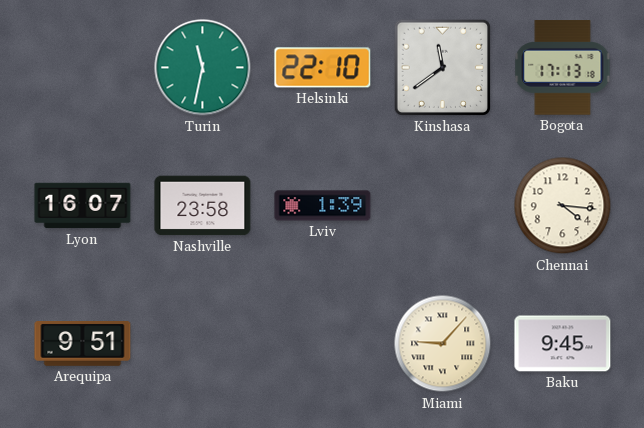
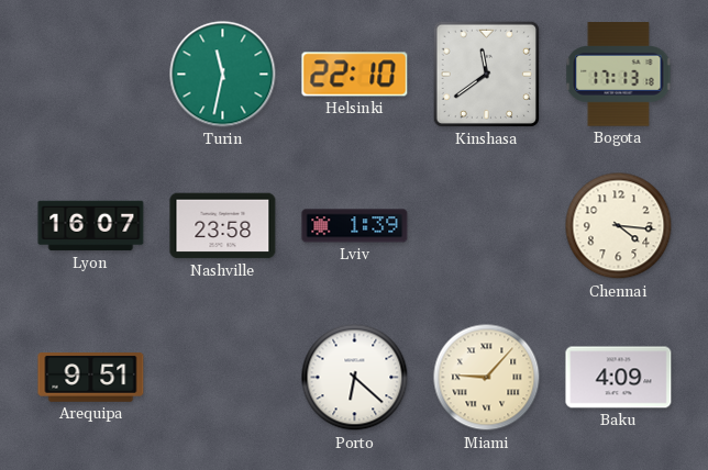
Porto: none -> 6:22 (355, 378)
Baku: 9:45 -> 4:09 (619, 378)
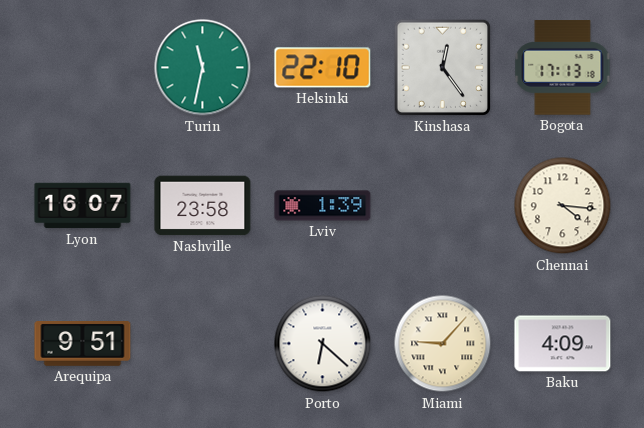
Kinshasa: 11:39 -> 12:24 (442, 67)
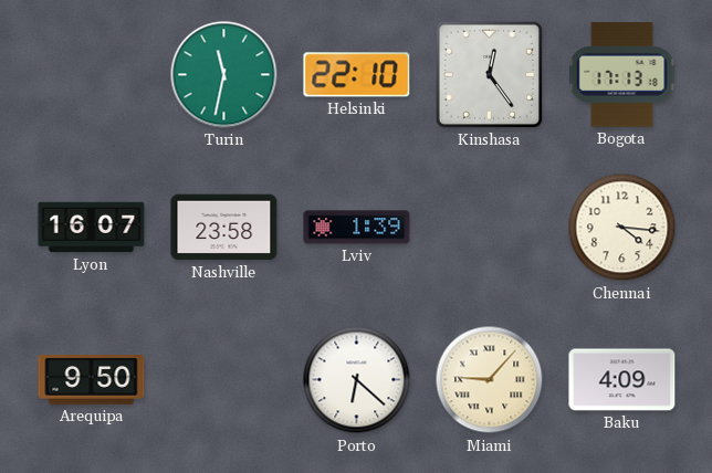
Arequipa: 9:51 -> 9:50 (92, 380)
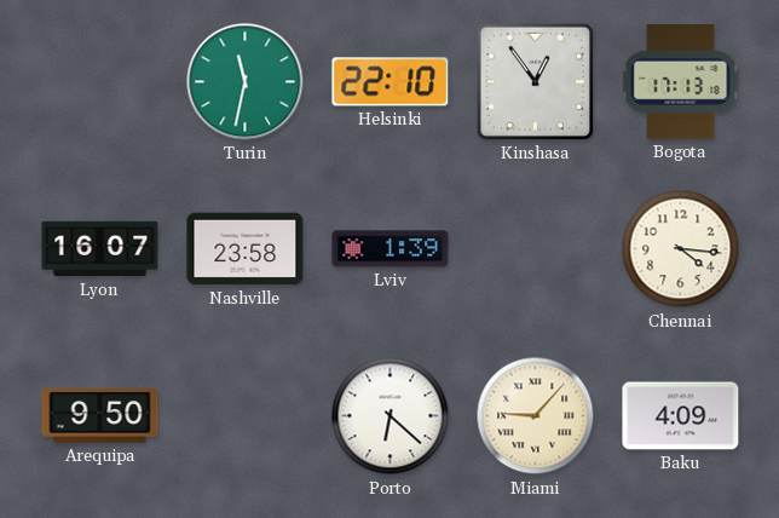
Kinshasa: 12:24 -> 12:54 (535, 81)
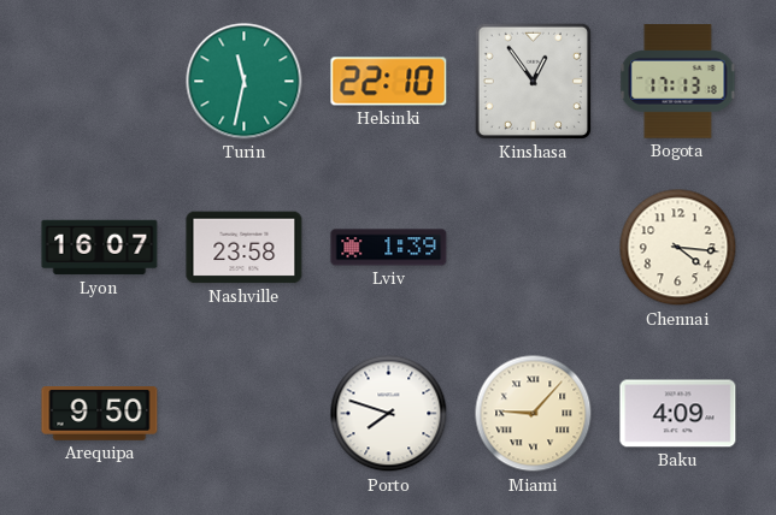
Porto: 6:22 -> 7:48 (389, 414)
